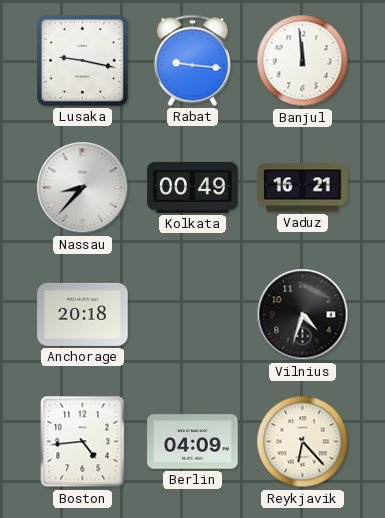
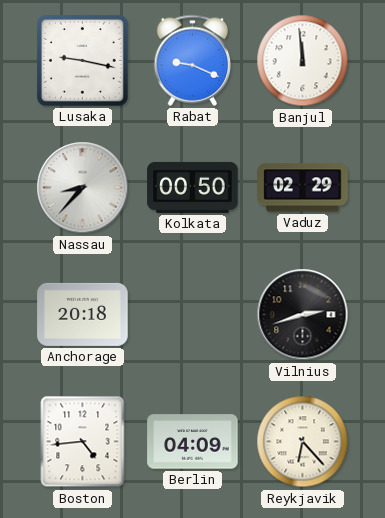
Rabat: 9:16 -> 9:19 (193, 60)
Kolkata: 00:49 -> 00:50 (193, 187)
Vaduz: 16:21 -> 02:29 (303, 188)
Vilnius: 4:33 -> 2:42 (303, 315)
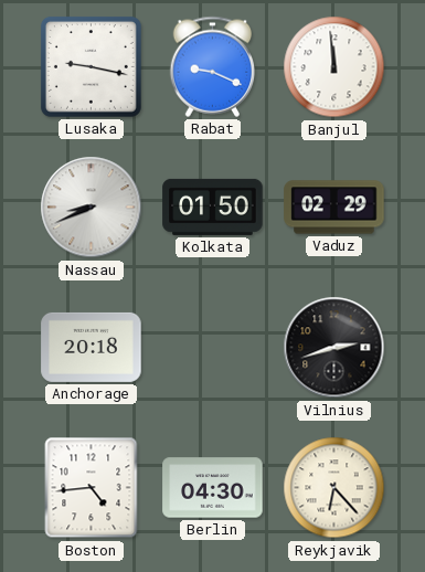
Nassau: 8:37 -> 8:41 (92, 208)
Kolkata: 00:50 -> 01:50 (213, 206)
Berlin: 04:09 -> 04:30 (213, 488)
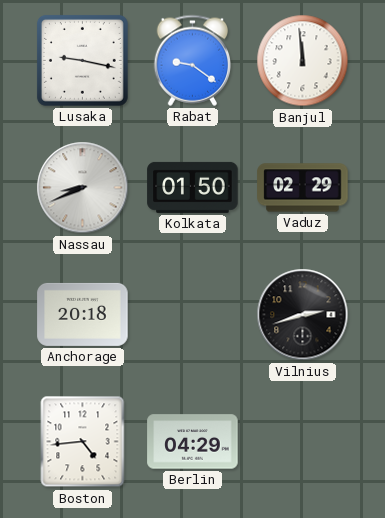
Rabat: 9:19 -> 9:21 (193, 60)
Berlin: 04:30 -> 04:29 (193, 442)
Reykjavik: 6:23 -> none (334, 488)
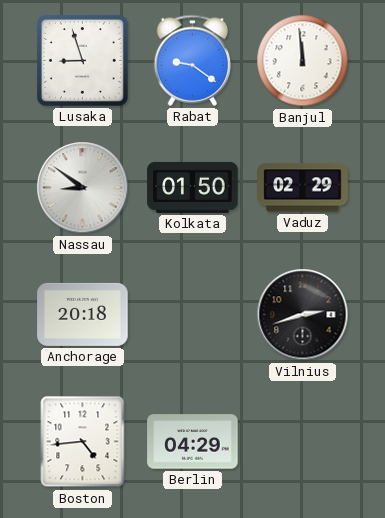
Lusaka: 9:17 -> 8:57 (82, 60)
Nassau: 8:41 -> 8:51 (83, 188)
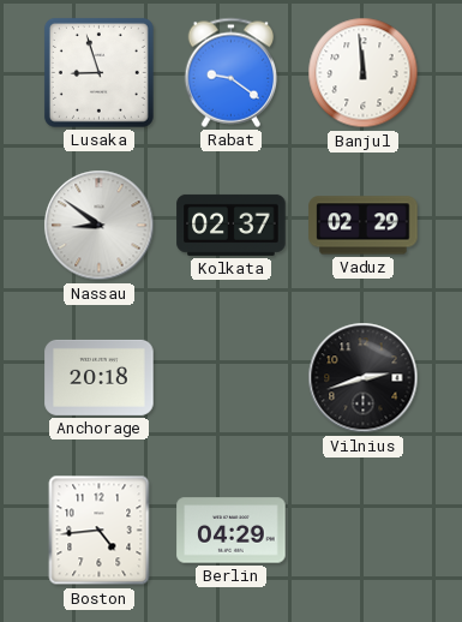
Kolkata: 01:50 -> 02:37 (232, 225)
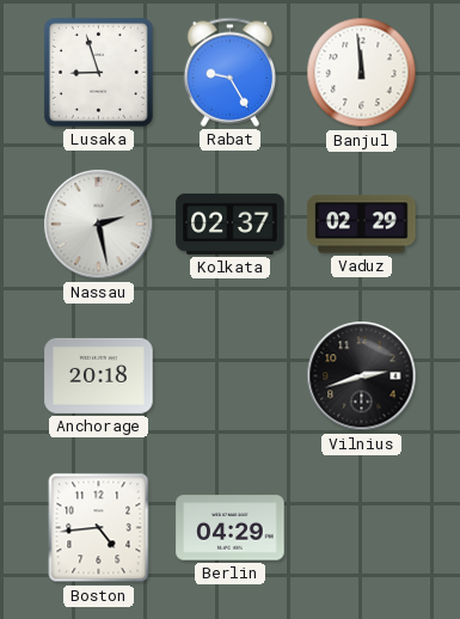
Rabat: 9:21 -> 9:25 (231, 72)
Nassau: 8:51 -> 2:28 (99, 225)
